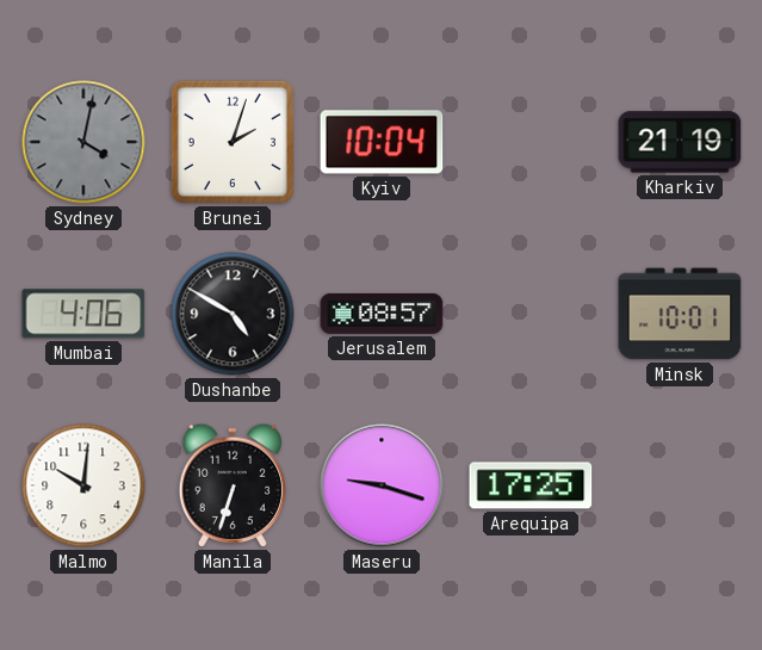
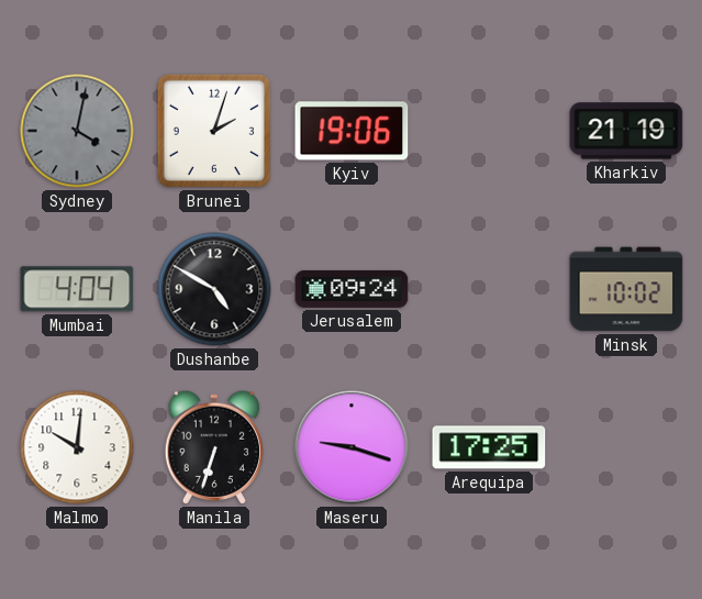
Kyiv: 10:04 -> 19:06 (352, 131)
Mumbai: 4:06 -> 4:04 (77, 289)
Jerusalem: 08:57 -> 09:24 (352, 289)
Minsk: 10:01 -> 10:02 (626, 289)
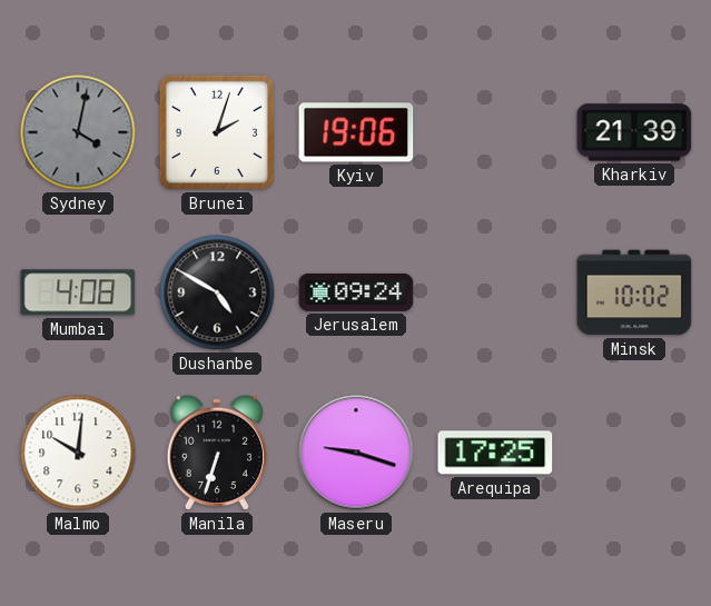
Kharkiv: 21:19 -> 21:39 (634, 132)
Mumbai: 4:04 -> 4:08 (78, 292)
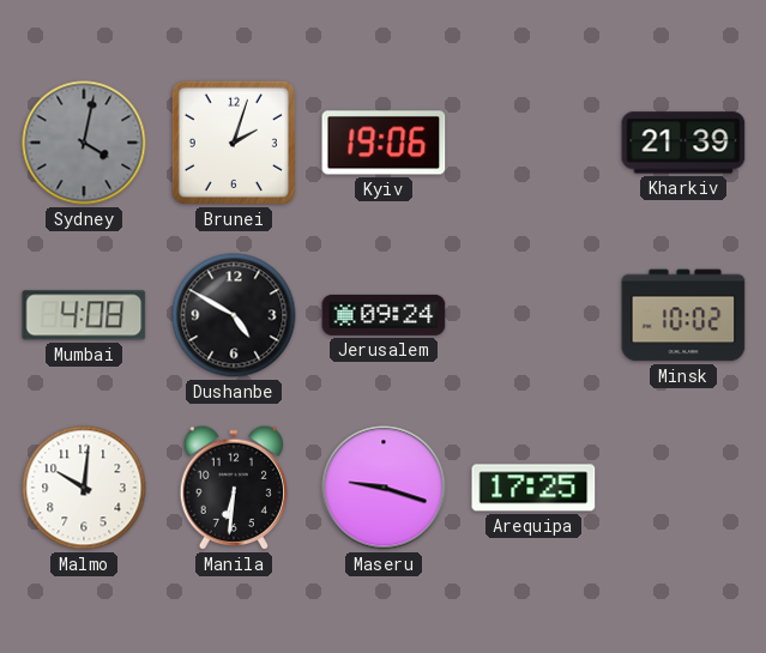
Manila: 6:33 -> 6:31 (233, 488)
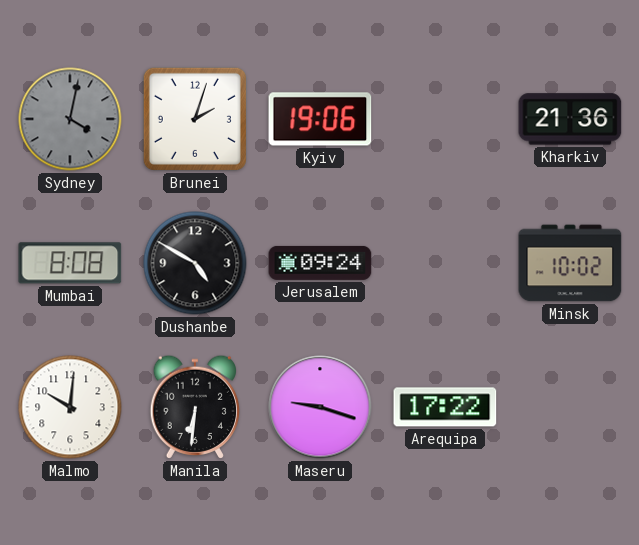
Kharkiv: 21:39 -> 21:36 (570, 119)
Mumbai: 4:08 -> 8:08 (70, 263)
Arequipa: 17:25 -> 17:22 (445, 407)
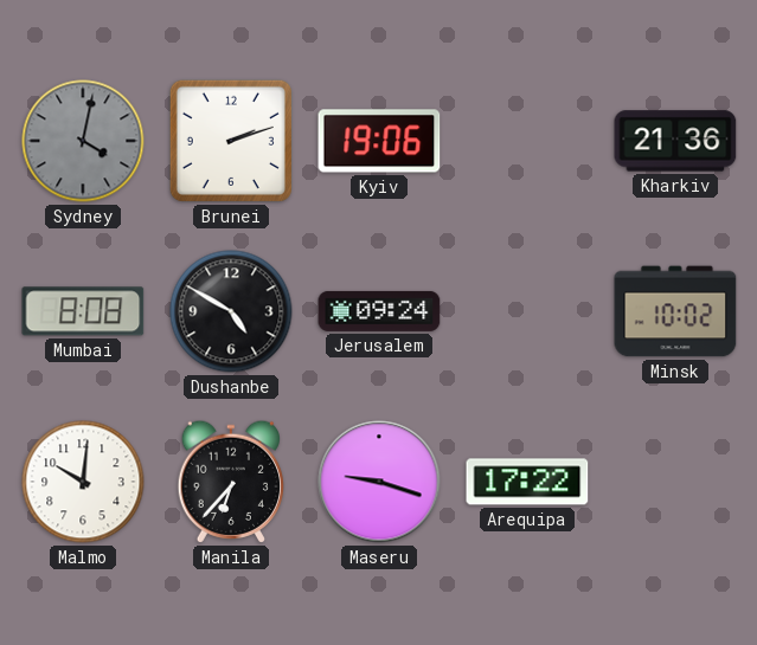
Brunei: 2:03 -> 2:12 (231, 141)
Manila: 6:31 -> 6:37 (230, 482)
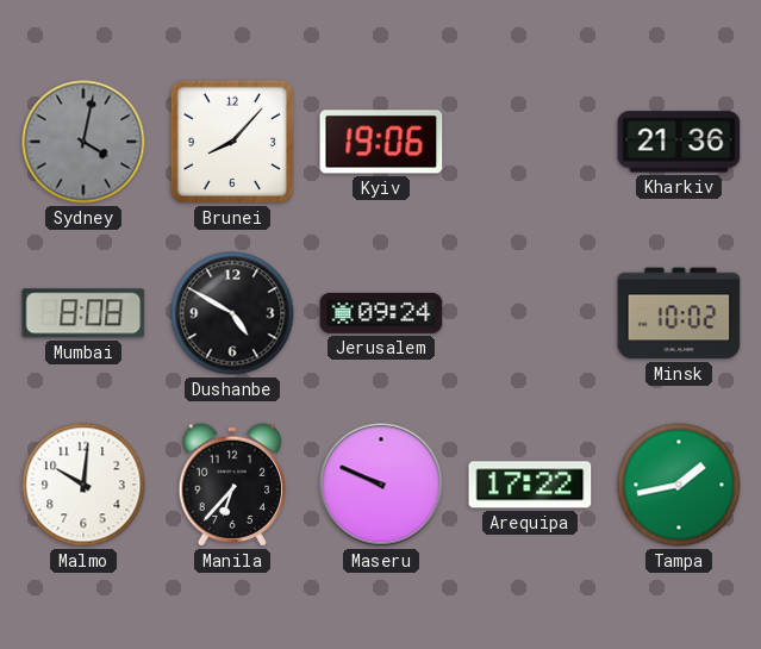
Brunei: 2:12 -> 8:07 (232, 142)
Maseru: 9:18 -> 9:49 (381, 485)
Tampa: none -> 1:43 (679, 485)
